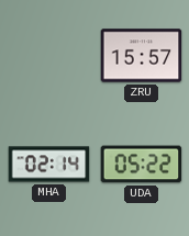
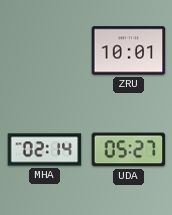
ZRU: 15:57 -> 10:01 (129, 51)
UDA: 05:22 -> 05:27 (129, 150)
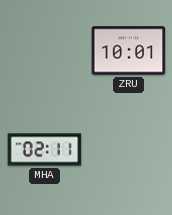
MHA: 02:14 -> 02:11 (45, 150)
UDA: 05:27 -> none (129, 150)
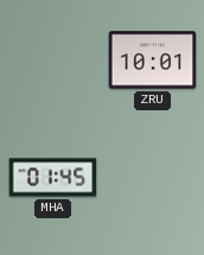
MHA: 02:11 -> 01:45 (53, 178)
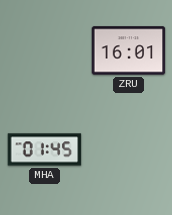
ZRU: 10:01 -> 16:01 (129, 51)
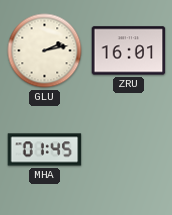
GLU: none -> 2:13 (45, 51)
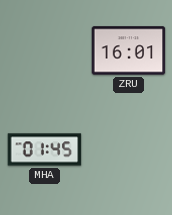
GLU: 2:13 -> none (45, 51)
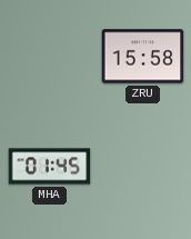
ZRU: 16:01 -> 15:58 (143, 57)
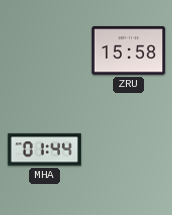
MHA: 01:45 -> 01:44 (45, 150)
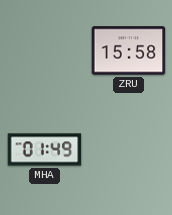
MHA: 01:44 -> 01:49 (45, 150)
